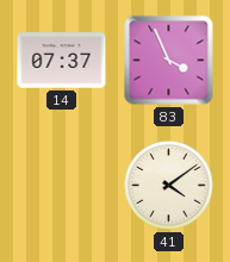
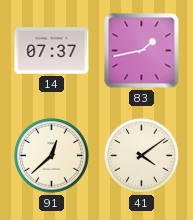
83: 3:56 -> 1:43 (142, 51)
91: none -> 12:38 (52, 156)
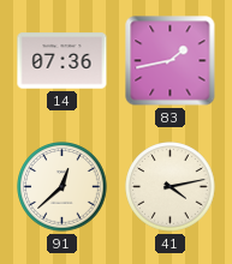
14: 07:37 -> 07:36 (63, 61)
41: 4:09 -> 4:13 (171, 187)
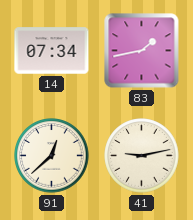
14: 07:36 -> 07:34 (52, 51)
41: 4:13 -> 9:13 (142, 156)
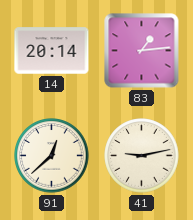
14: 07:34 -> 20:14 (52, 51)
83: 1:43 -> 1:14 (142, 51)
